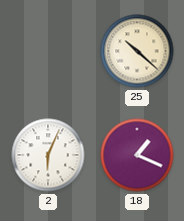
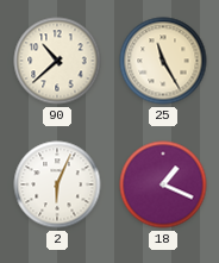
90: none -> 10:38 (57, 61)
25: 10:22 -> 11:25 (163, 61)
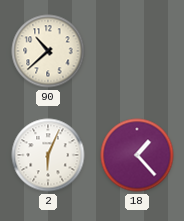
25: 11:25 -> none (163, 61)
18: 1:19 -> 1:23 (137, 155)
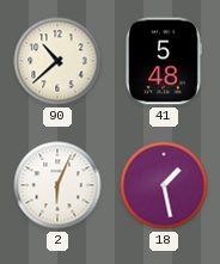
41: none -> 5:48 (163, 61)
18: 1:23 -> 1:28 (164, 185)
